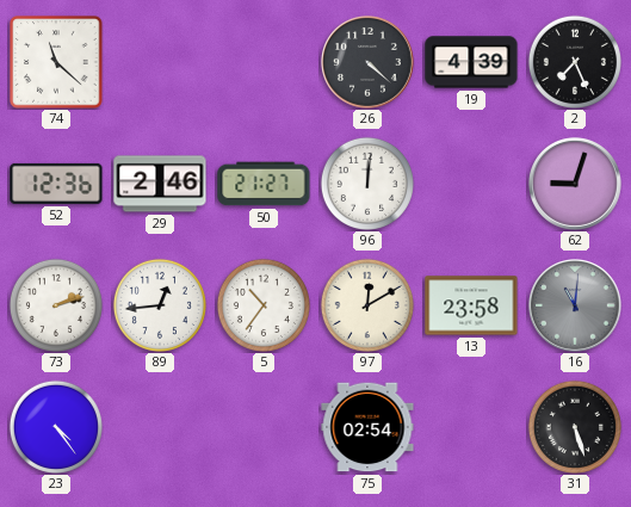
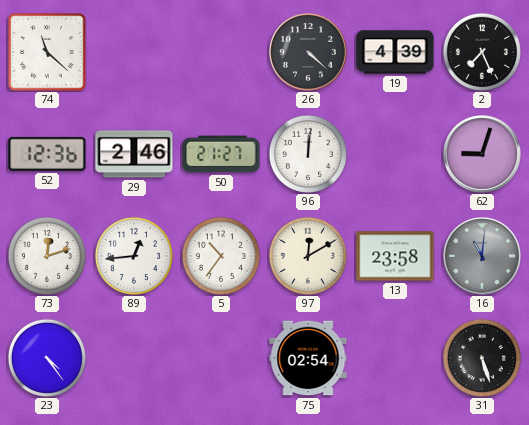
73: 2:12 -> 12:12 (47, 256)
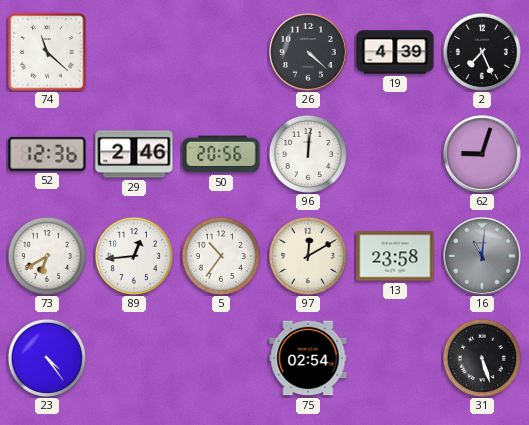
50: 21:27 -> 20:56 (221, 154)
73: 12:12 -> 6:40 (47, 256)
